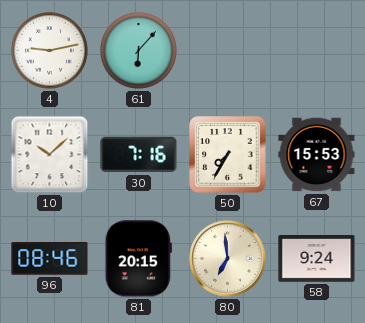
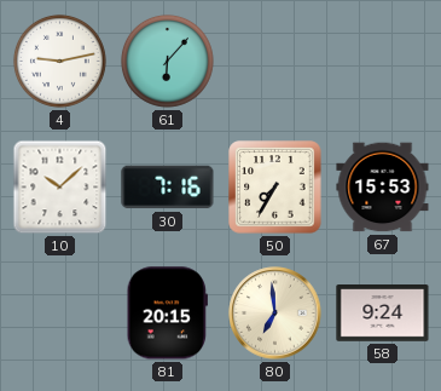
96: 08:46 -> none (50, 259)
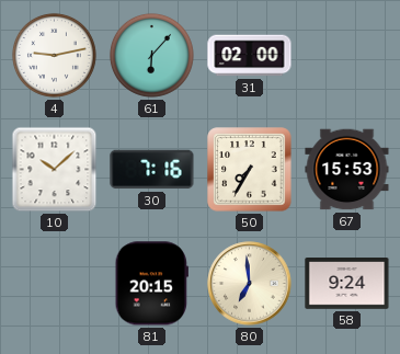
31: none -> 02:00 (250, 56)
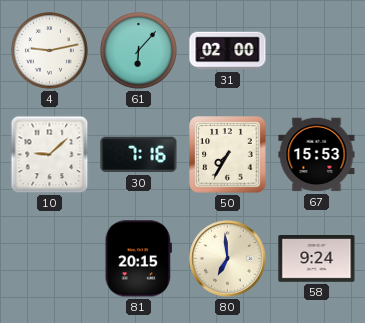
10: 10:08 -> 9:08 (50, 155)
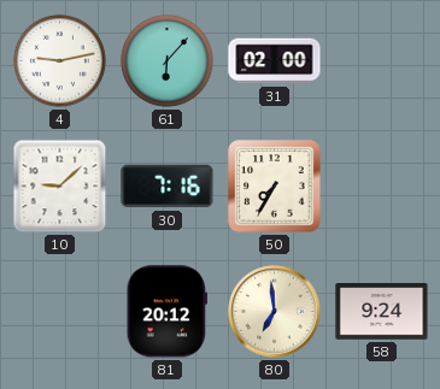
67: 15:53 -> none (317, 155)
81: 20:15 -> 20:12 (166, 312)
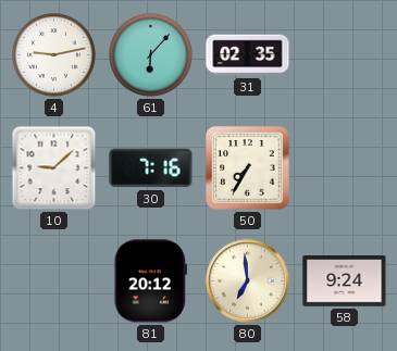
31: 02:00 -> 02:35 (248, 55)
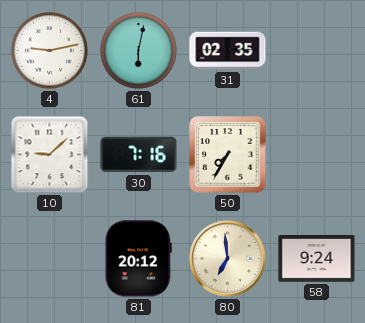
61: 6:07 -> 6:02 (138, 50)
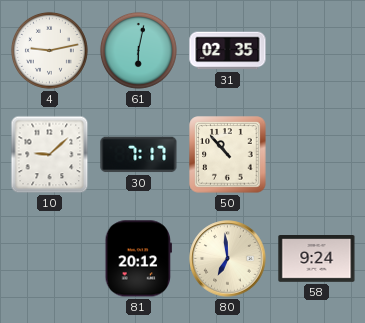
30: 7:16 -> 7:17 (139, 155)
50: 7:35 -> 10:53 (228, 155)
